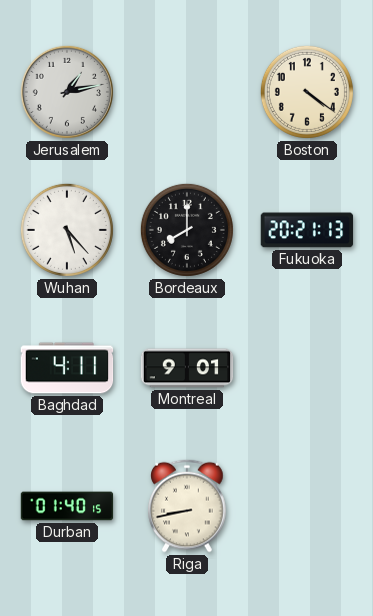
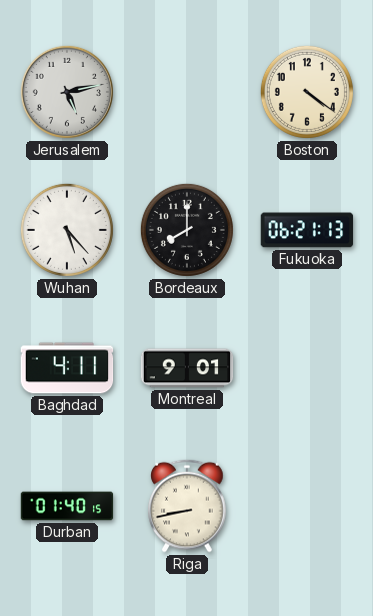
Jerusalem: 1:13 -> 5:13 (67, 92)
Fukuoka: 20:21 -> 06:21 (307, 230)
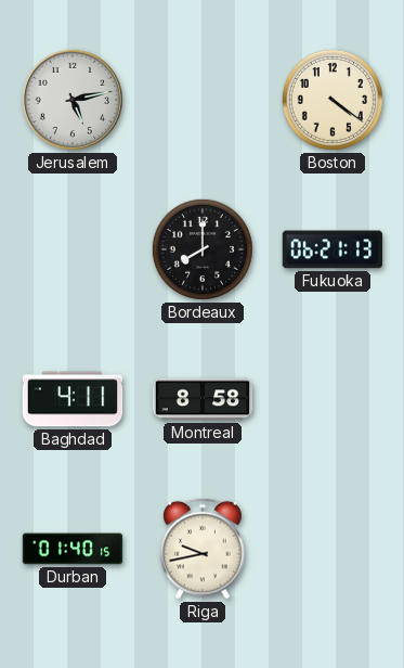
Wuhan: 5:23 -> none (67, 230)
Montreal: 9:01 -> 8:58 (203, 399)
Riga: 8:43 -> 9:43 (203, 549)
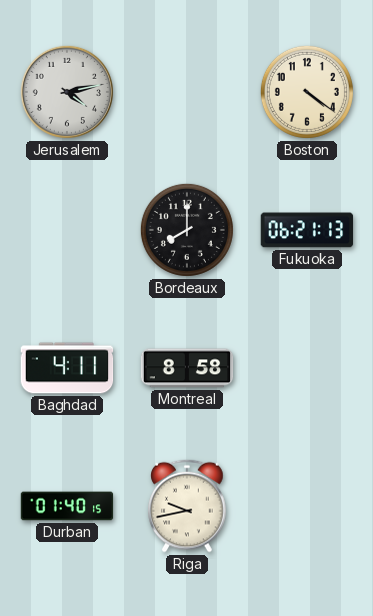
Jerusalem: 5:13 -> 4:13 (67, 92)
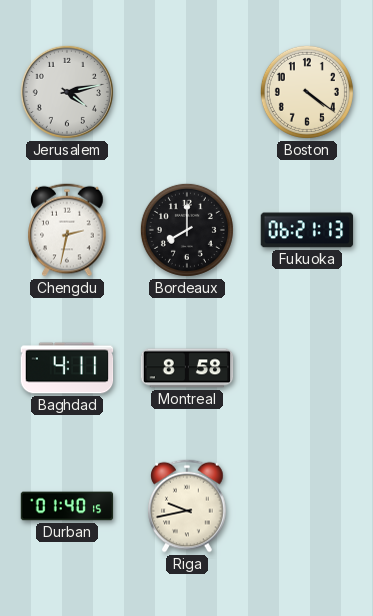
Chengdu: none -> 2:32 (67, 230)
